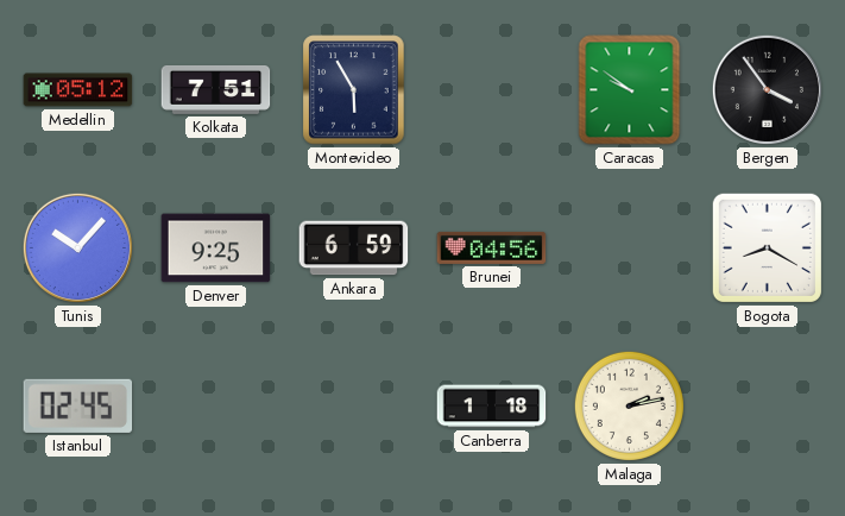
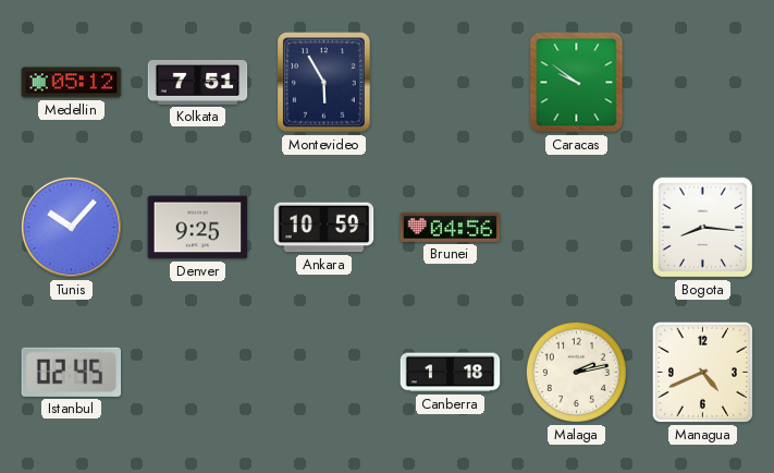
Bergen: 3:54 -> none (767, 89)
Ankara: 6:59 -> 10:59 (324, 228)
Bogota: 8:20 -> 8:16 (702, 227)
Managua: none -> 4:41 (702, 372)
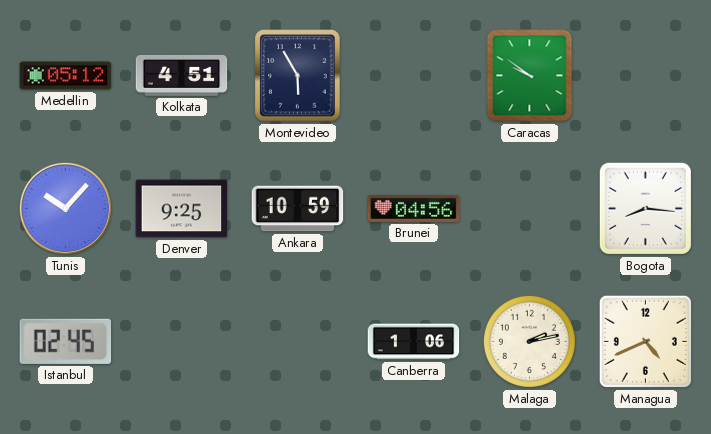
Kolkata: 7:51 -> 4:51 (182, 75)
Canberra: 1:18 -> 1:06 (414, 342)
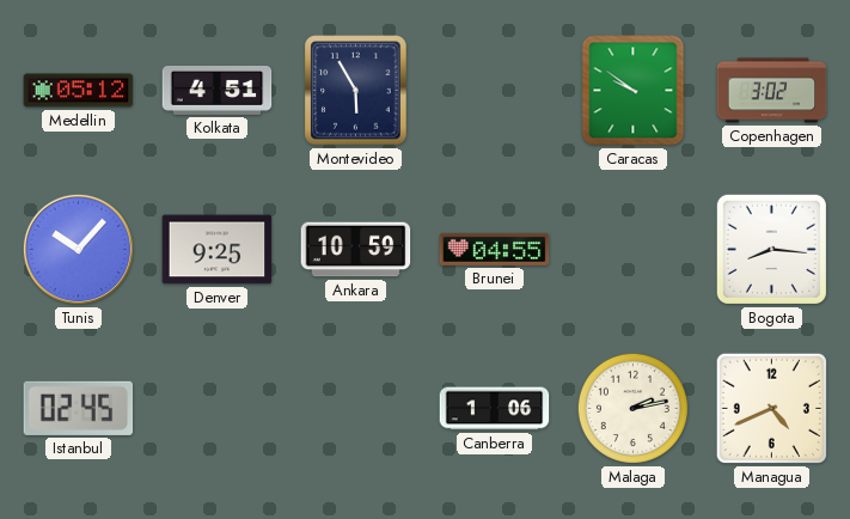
Copenhagen: none -> 3:02 (772, 91)
Brunei: 04:56 -> 04:55 (495, 249)
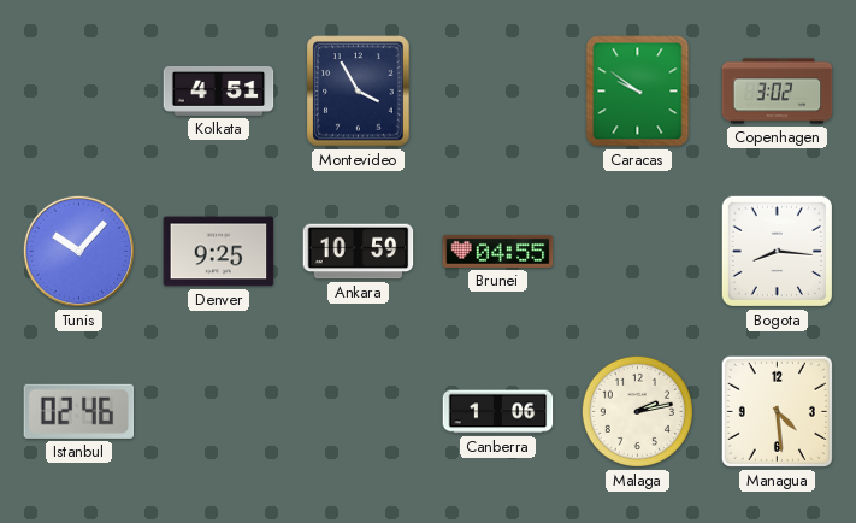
Medellin: 05:12 -> none (79, 91)
Montevideo: 5:55 -> 3:55 (359, 92)
Istanbul: 02:45 -> 02:46 (79, 411)
Managua: 4:41 -> 4:29 (777, 411)
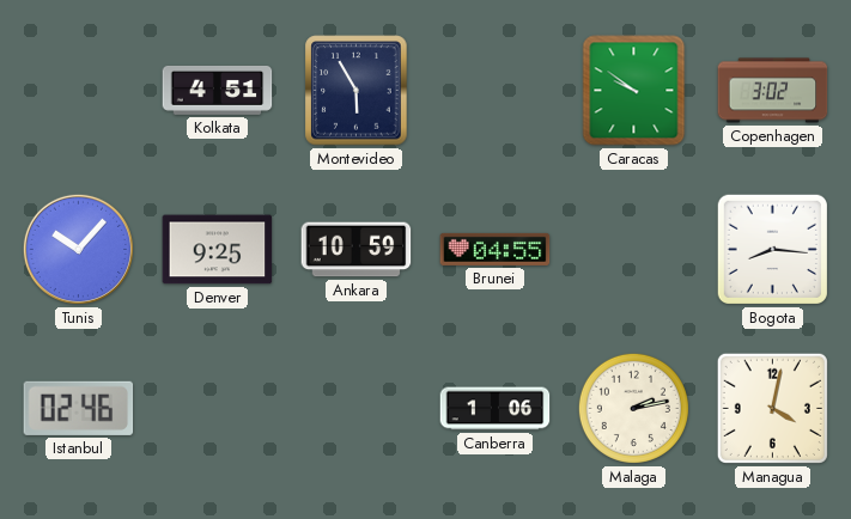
Montevideo: 3:55 -> 5:55 (357, 91)
Managua: 4:29 -> 4:02 (772, 408)
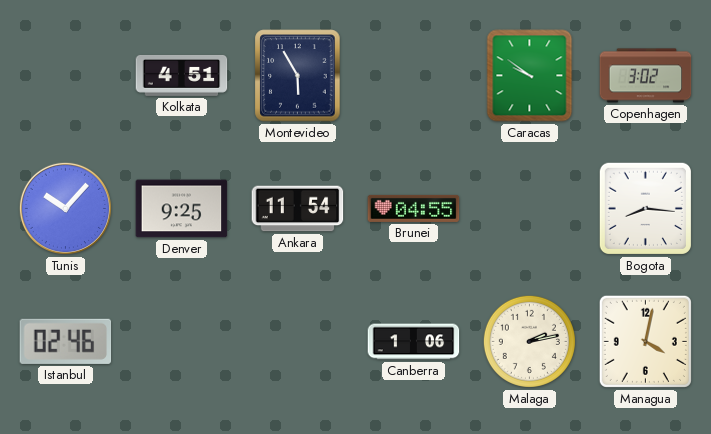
Ankara: 10:59 -> 11:54 (298, 209)
